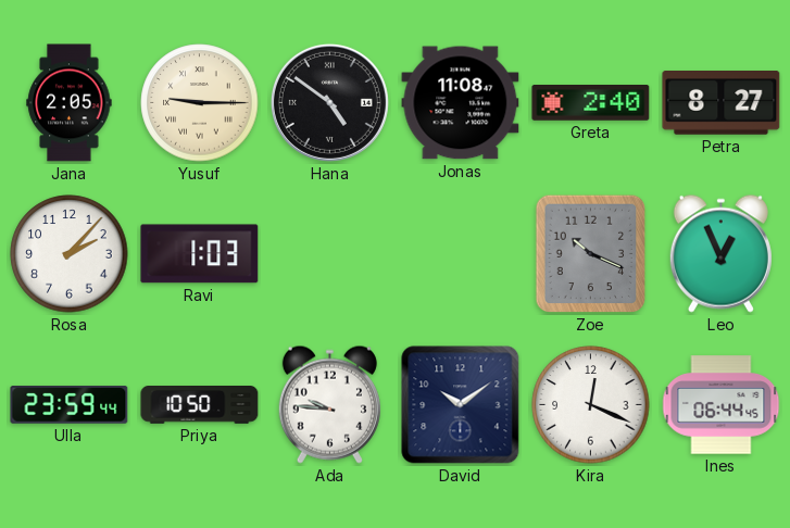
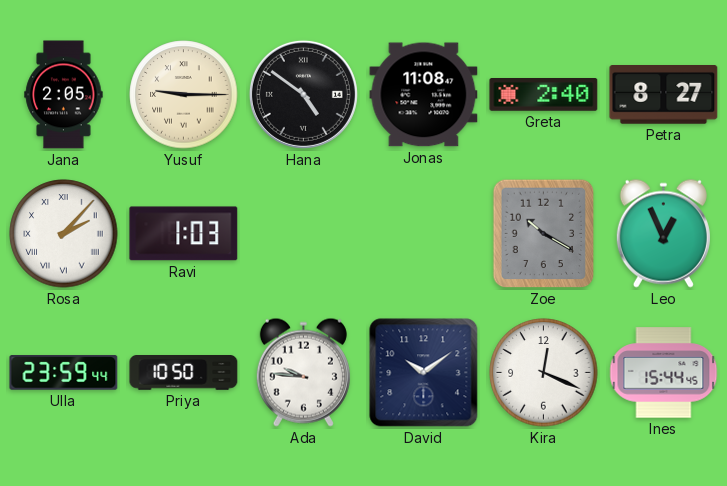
Rosa numerals: Arabic -> Roman (64, 234)
Zoe: 10:19 -> 10:20 (544, 234)
Ines: 06:44 -> 15:44 (664, 373)
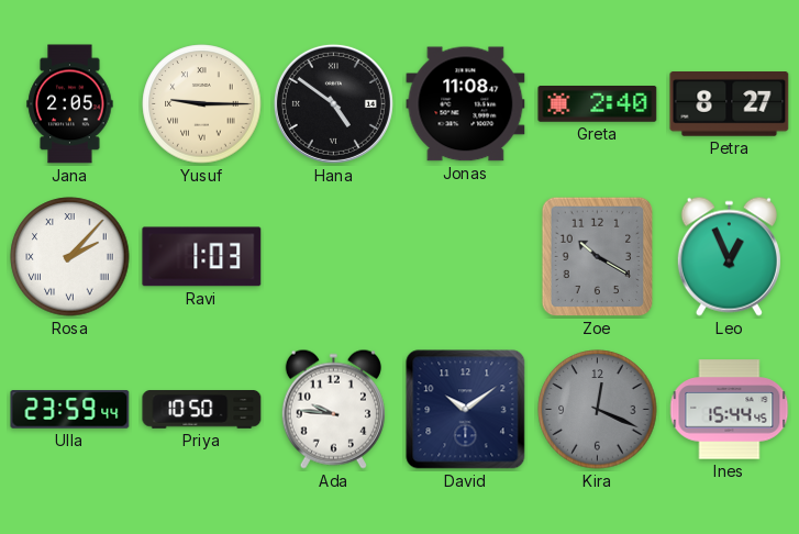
Kira dial: white -> grey (598, 410)
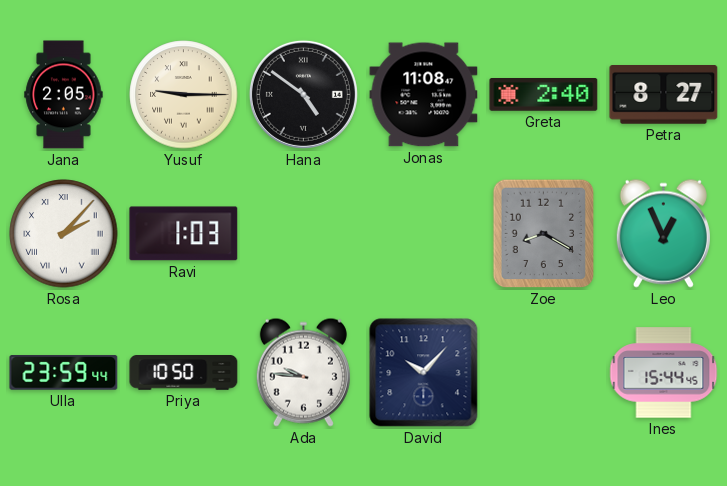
Zoe: 10:20 -> 8:20 (544, 234)
David: 10:09 -> 10:07 (424, 373)
Kira: 12:19 -> none (598, 410)
